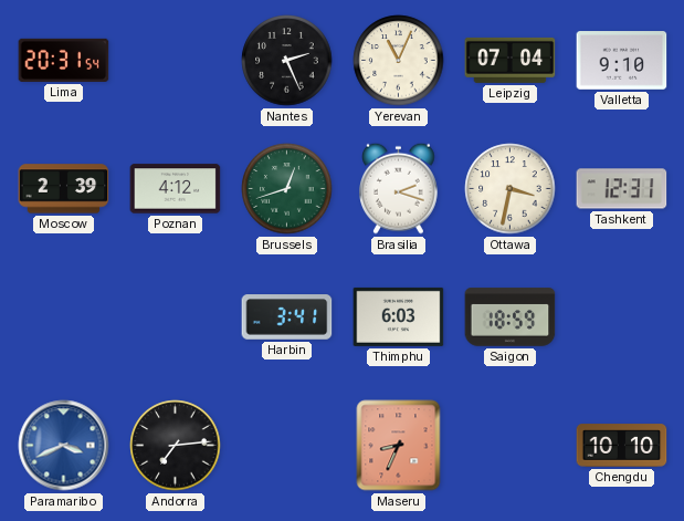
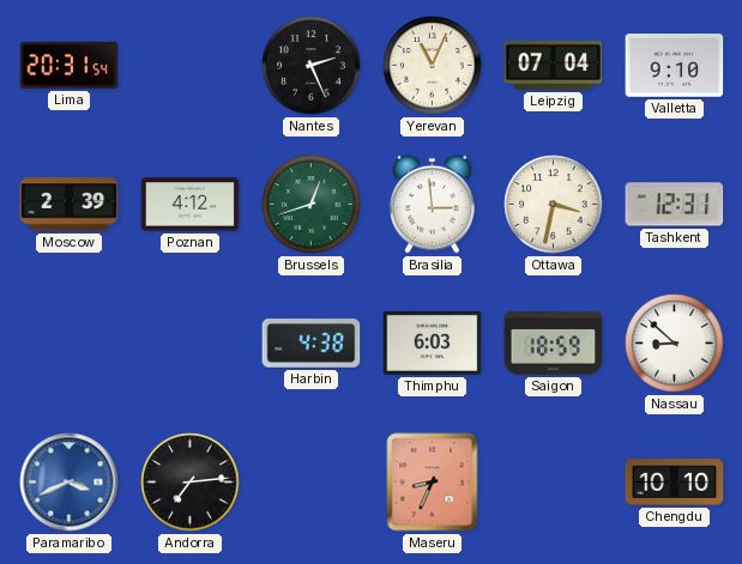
Brasilia: 2:18 -> 2:59 (433, 204)
Harbin: 3:41 -> 4:38 (312, 344)
Nassau: none -> 8:52 (675, 344)
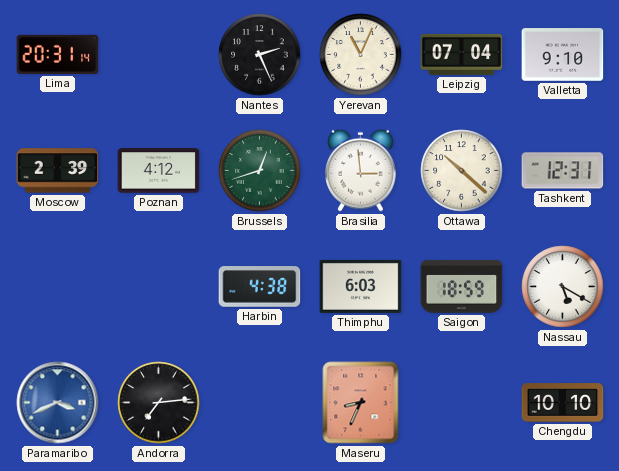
Lima: 20:31:54 -> 20:31:14 (58, 54)
Ottawa: 3:32 -> 10:22 (462, 171)
Nassau: 8:52 -> 5:20 (563, 287)
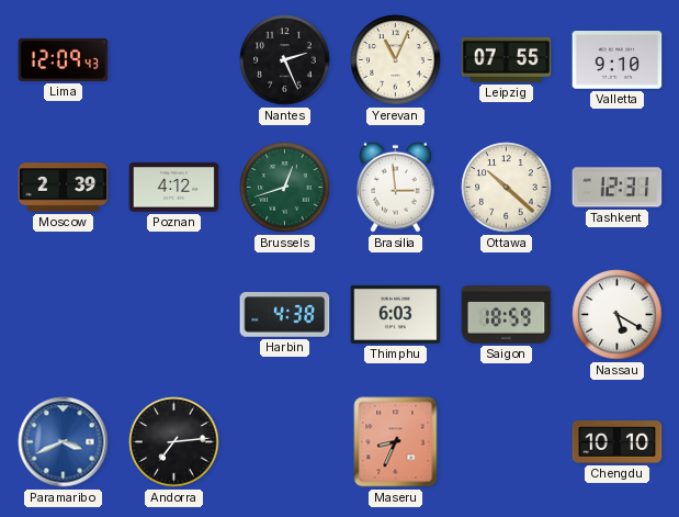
Lima: 20:31 -> 12:09 (64, 59)
Leipzig: 07:04 -> 07:55 (507, 59)
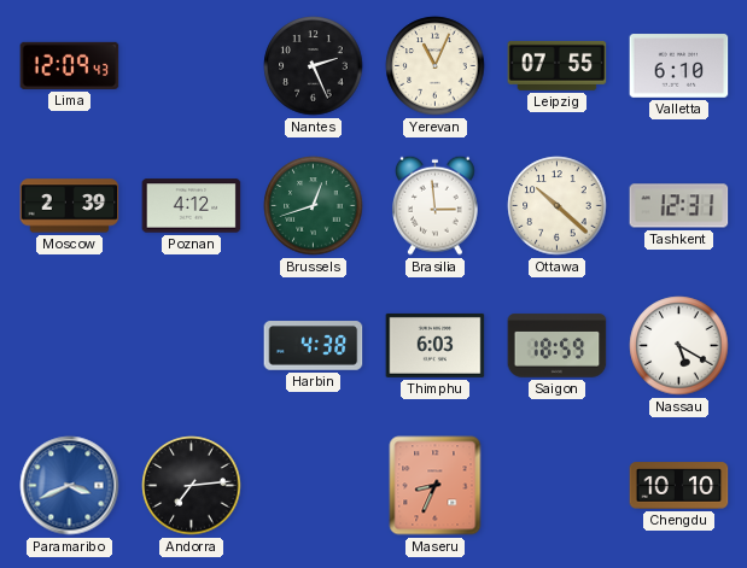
Valletta: 9:10 -> 6:10 (679, 66)
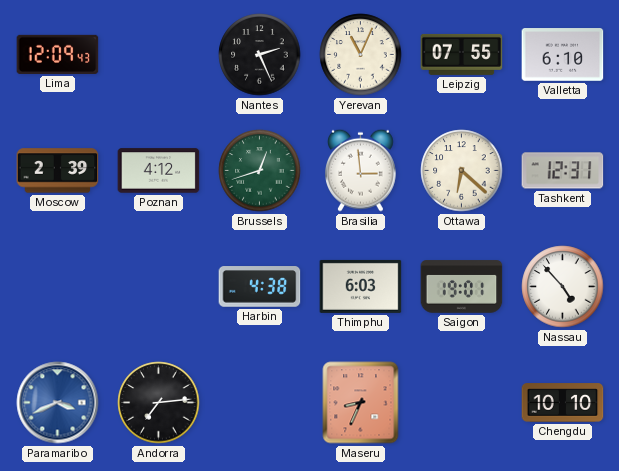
Ottawa: 10:22 -> 6:22 (462, 171)
Saigon: 18:59 -> 19:01 (462, 287)
Nassau: 5:20 -> 4:53 (563, 287)
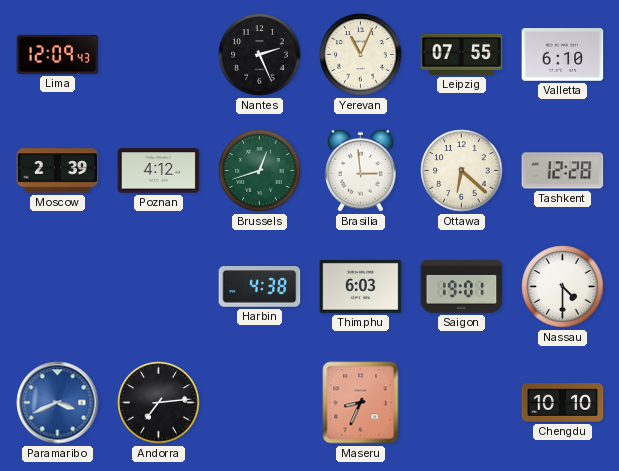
Tashkent: 12:31 -> 12:28 (563, 171)
Nassau: 4:53 -> 4:30 (563, 287)
